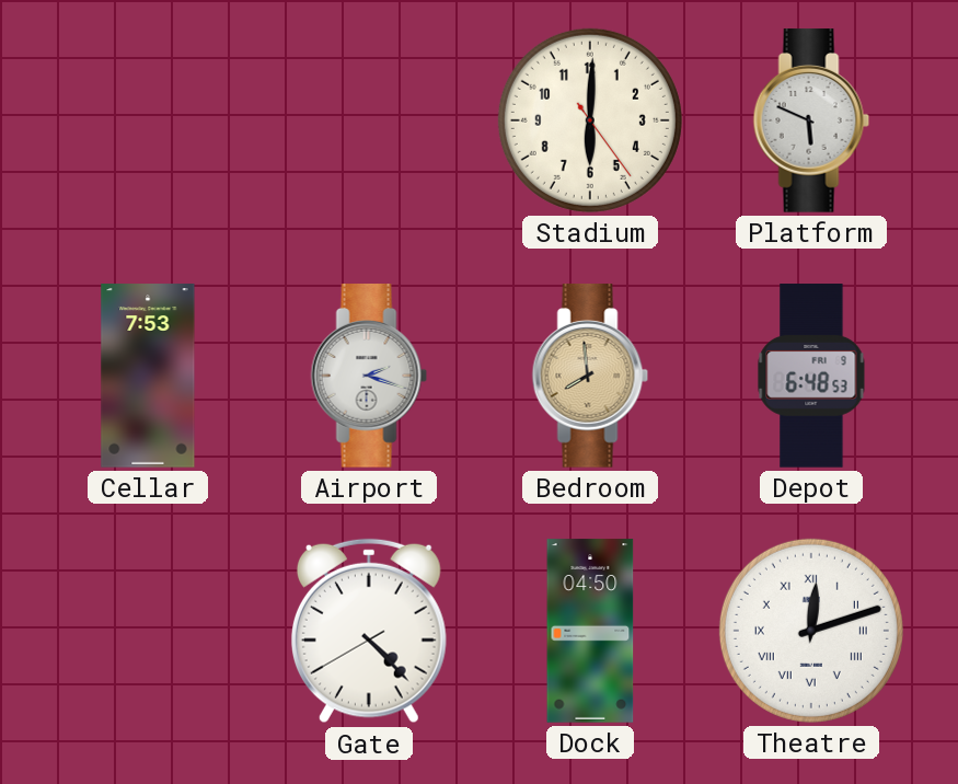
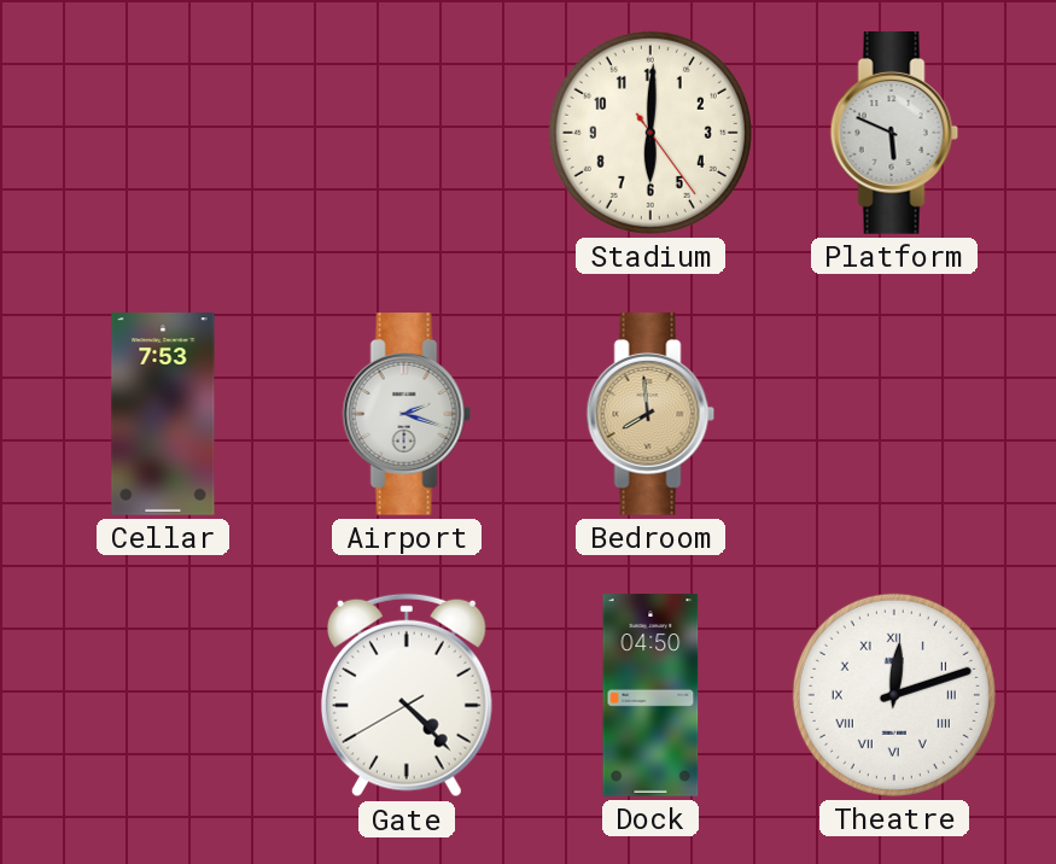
Depot: 6:48 -> none (811, 376)
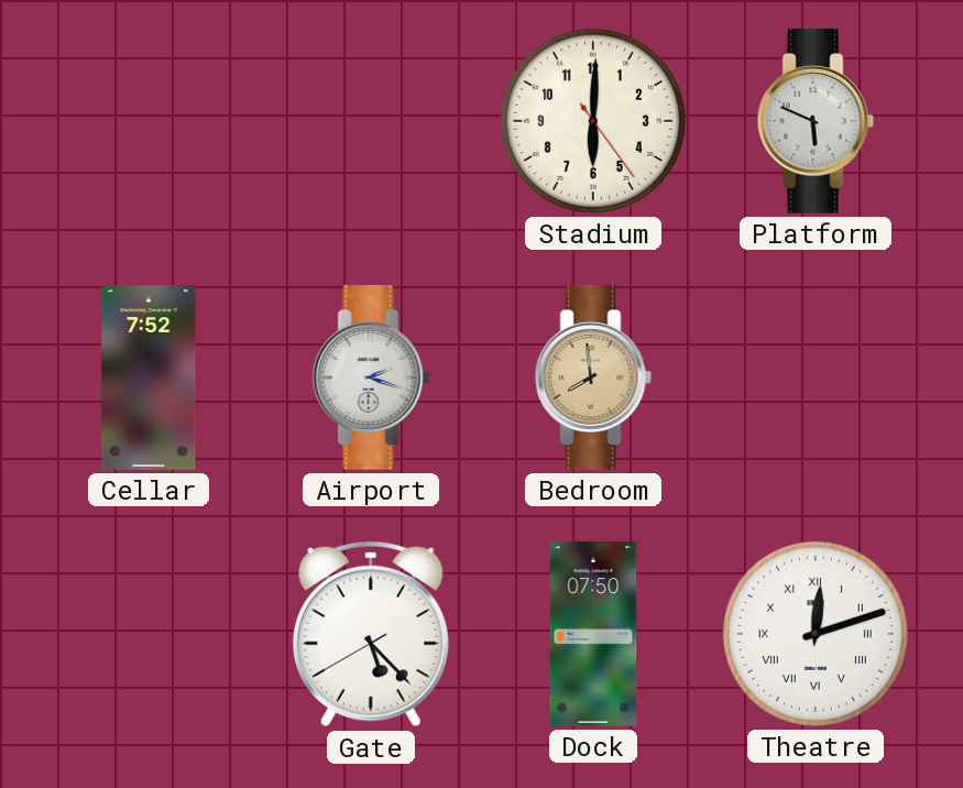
Cellar: 7:53 -> 7:52 (149, 377)
Gate: 4:22 -> 5:22 (371, 634)
Dock: 04:50 -> 07:50 (593, 634)
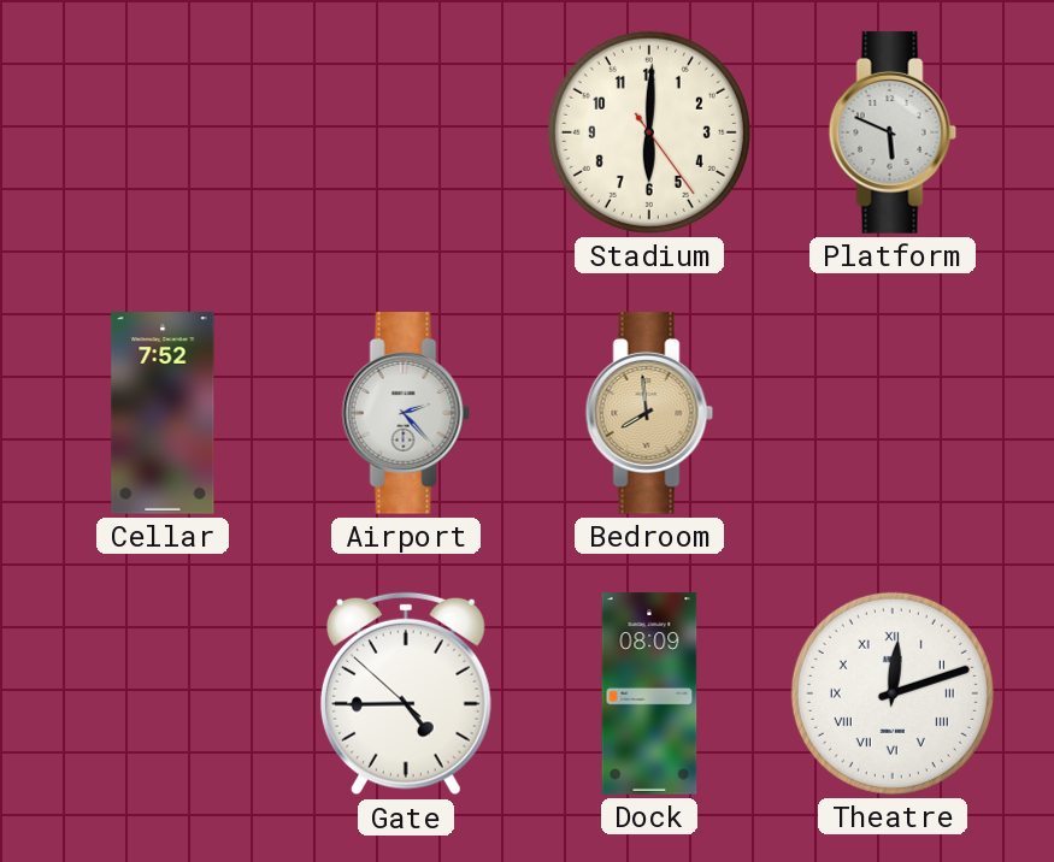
Airport: 2:18 -> 2:23 (406, 413)
Gate: 5:22 -> 4:44 (406, 693)
Dock: 07:50 -> 08:09 (649, 693)
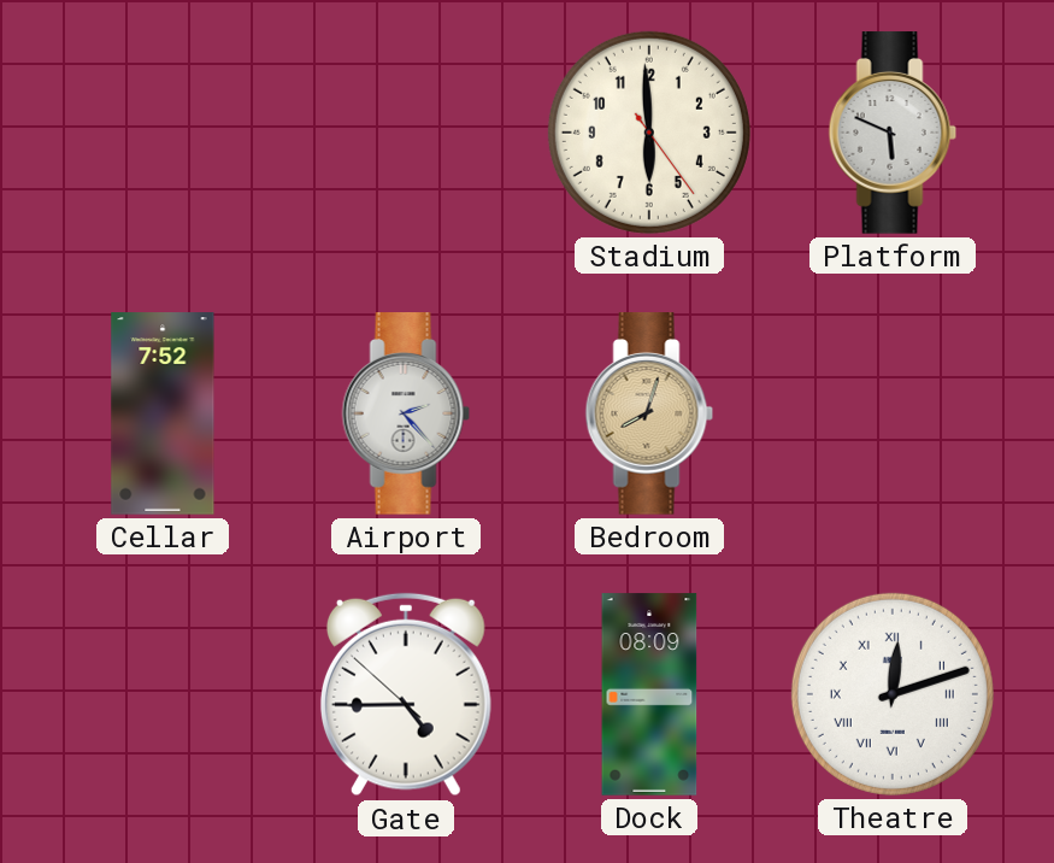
Stadium: 6:00 -> 5:59 (649, 133)
Bedroom: 7:59 -> 8:03 (649, 413)
